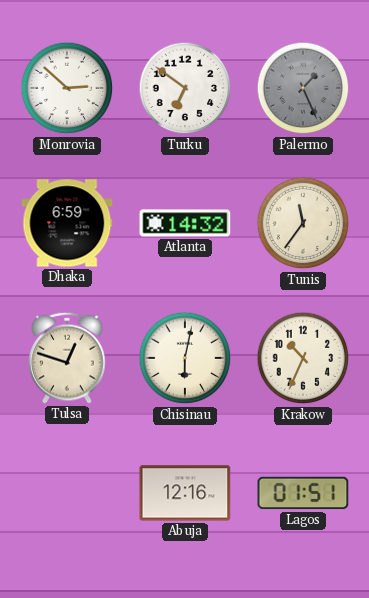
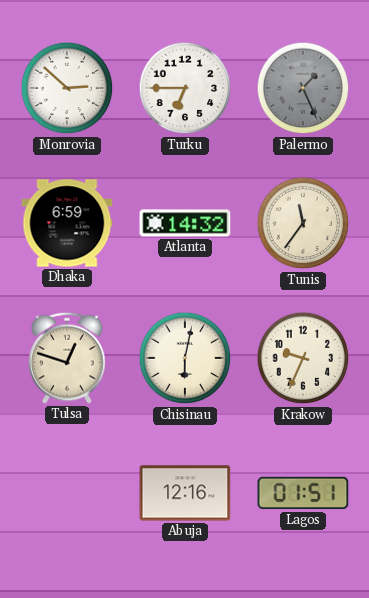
Turku: 6:51 -> 6:45 (185, 88)
Krakow: 10:34 -> 9:34 (303, 358)
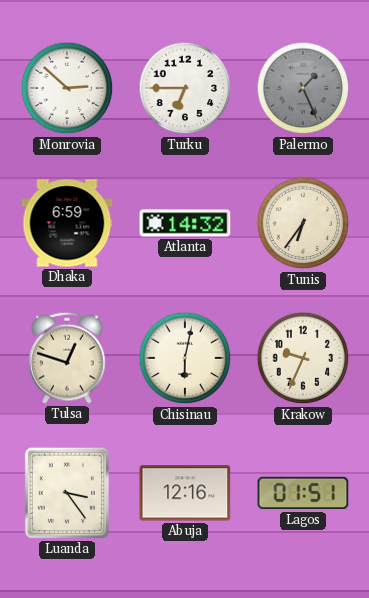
Tunis: 11:36 -> 6:36 (303, 223)
Luanda: none -> 3:24 (67, 493)
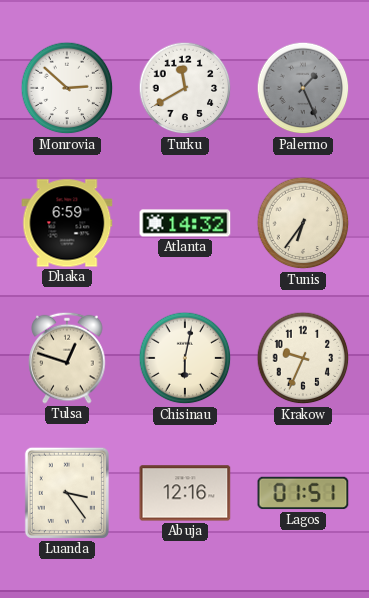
Turku: 6:45 -> 11:40 (185, 88)
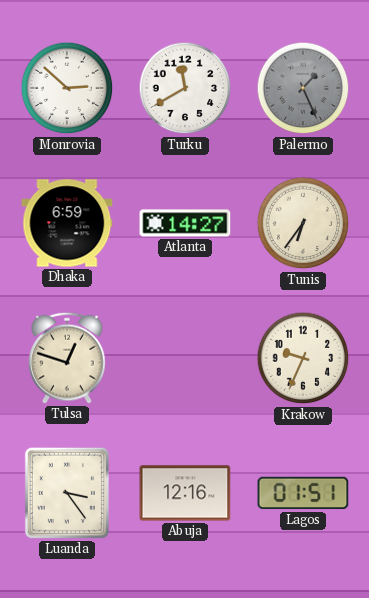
Atlanta: 14:32 -> 14:27 (185, 223)
Chisinau: 6:02 -> none (185, 358)
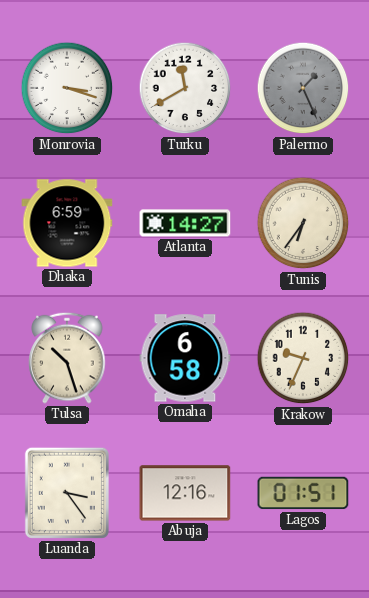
Monrovia: 2:52 -> 3:18 (67, 88)
Tulsa: 12:48 -> 10:27 (67, 358)
Omaha: none -> 6:58 (185, 358)
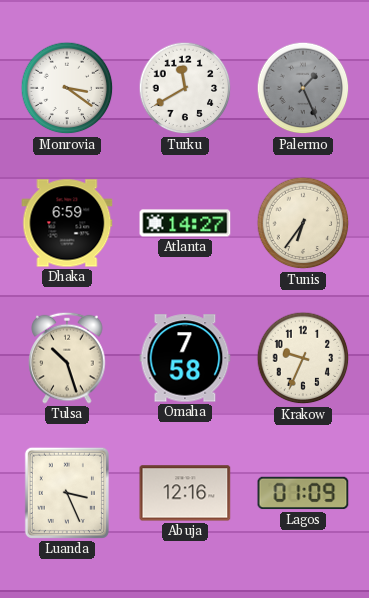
Monrovia: 3:18 -> 3:21 (67, 88)
Omaha: 6:58 -> 7:58 (185, 358)
Luanda: 3:24 -> 3:26 (67, 493)
Lagos: 01:51 -> 01:09 (303, 493)
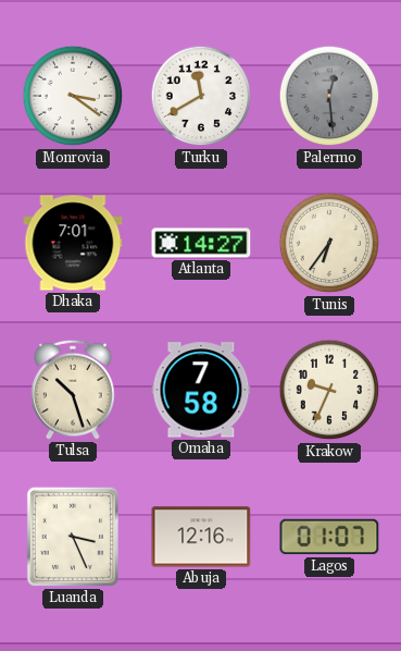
Palermo: 1:26 -> 12:29 (329, 96)
Dhaka: 6:59 -> 7:01 (73, 243)
Lagos: 01:09 -> 01:07 (329, 537)
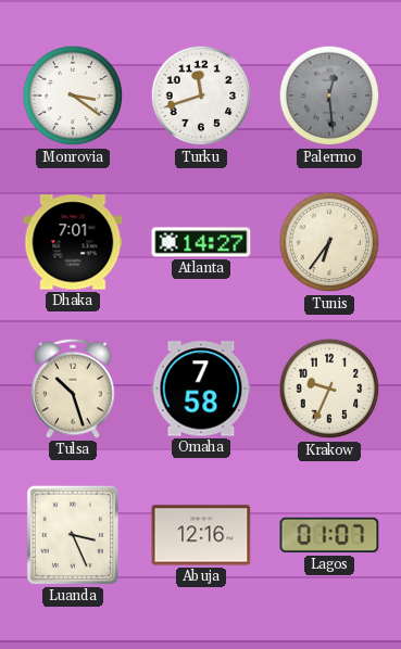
Turku: 11:40 -> 11:42 (201, 96)
